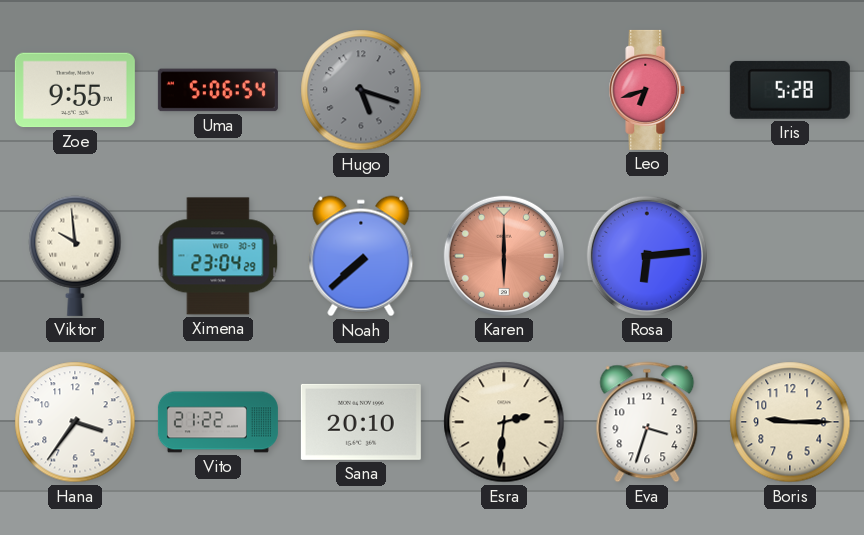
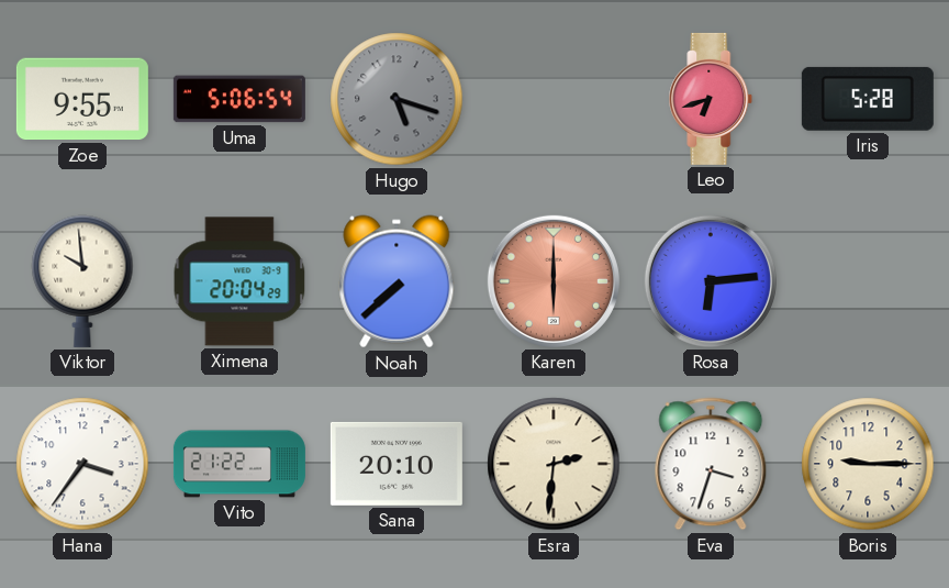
Ximena: 23:04 -> 20:04 (239, 281)
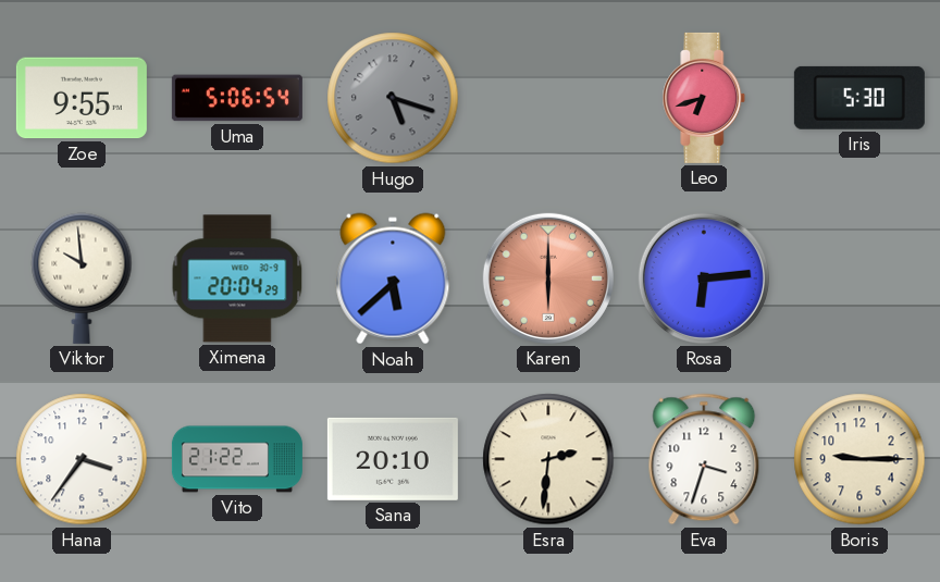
Iris: 5:28 -> 5:30 (859, 98)
Noah: 7:38 -> 5:38 (393, 278)
